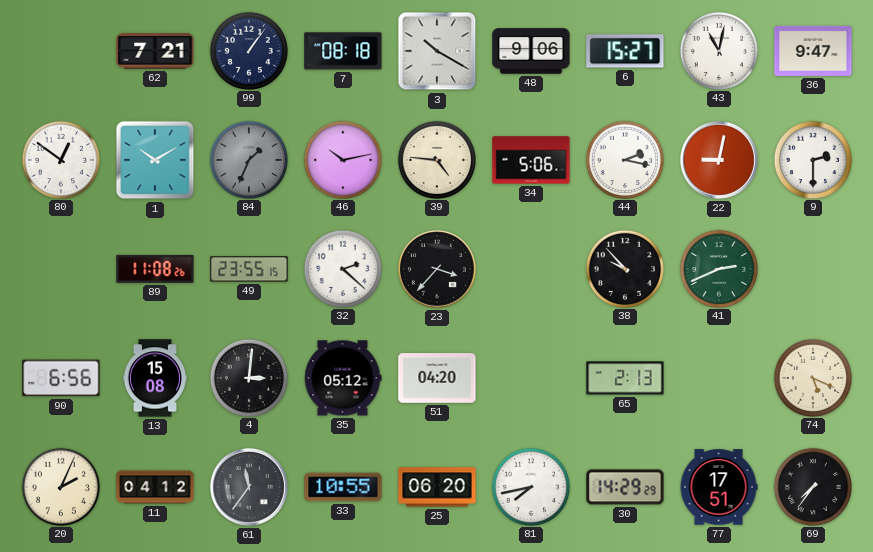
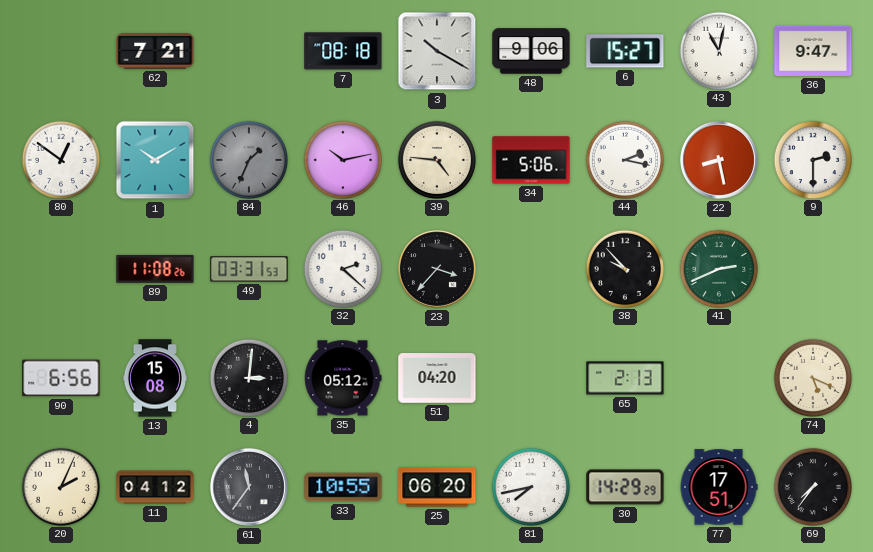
99: 1:06 -> none (248, 50)
22: 9:02 -> 8:28 (719, 160)
49: 23:55 -> 03:31 (249, 269)
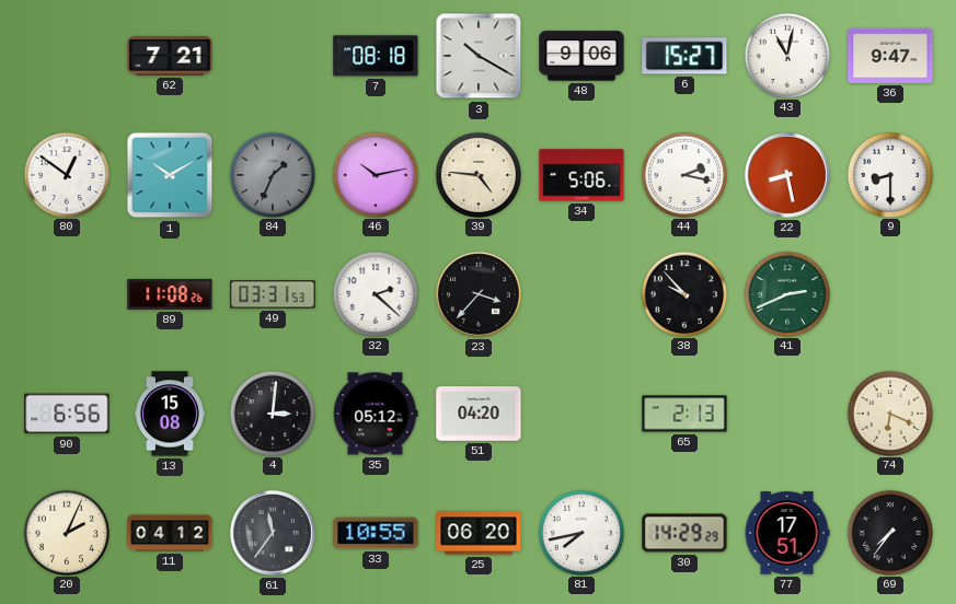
9: 2:30 -> 8:30 (889, 174)
74: 5:19 -> 6:19 (889, 413)
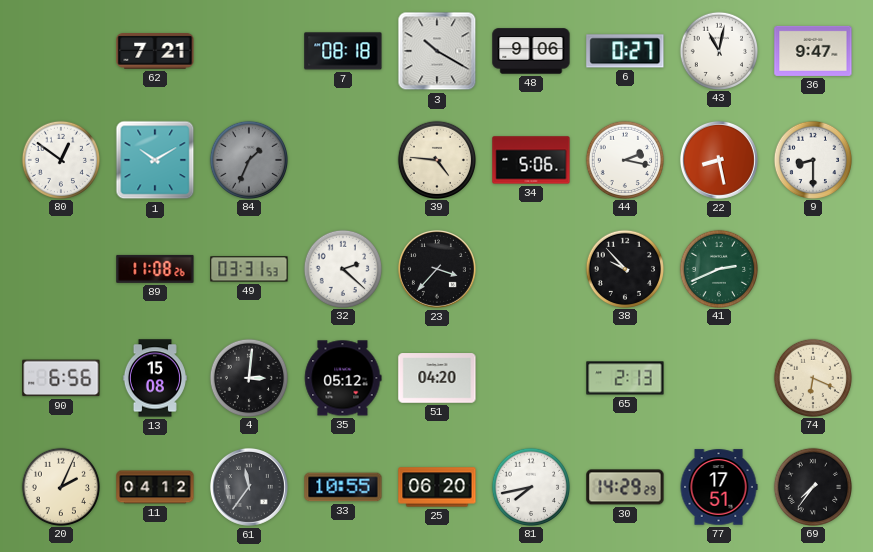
6: 15:27 -> 0:27 (625, 51)
46: 10:13 -> none (375, 174)
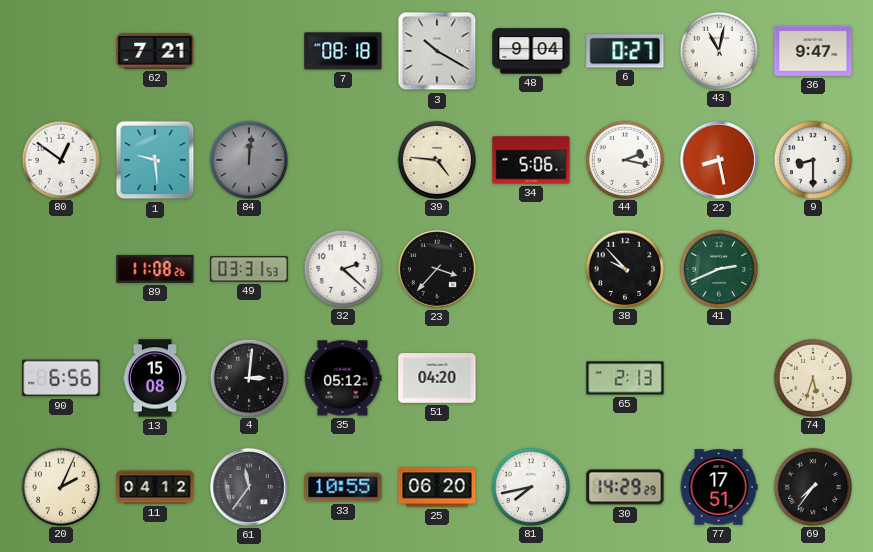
48: 9:06 -> 9:04 (531, 51)
1: 10:10 -> 9:29 (155, 160)
84: 1:34 -> 12:01 (248, 159)
74: 6:19 -> 5:33 (812, 377)
